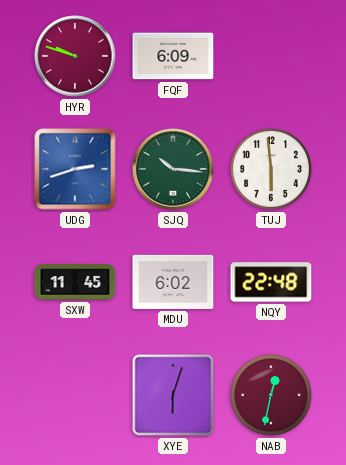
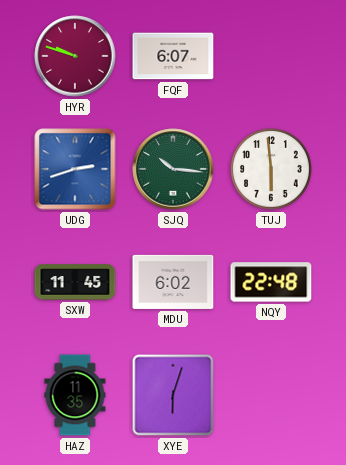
FQF: 6:09 -> 6:07 (173, 56)
HAZ: none -> 11:35 (75, 395)
NAB: 12:32 -> none (272, 396)
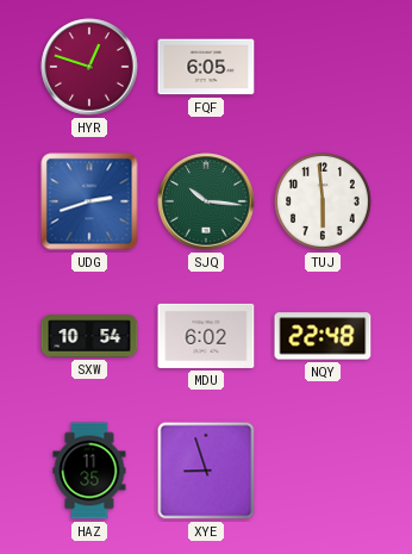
HYR: 9:48 -> 12:48 (89, 67)
FQF: 6:07 -> 6:05 (206, 67)
SXW: 11:45 -> 10:54 (89, 336)
XYE: 6:03 -> 8:57 (206, 471)
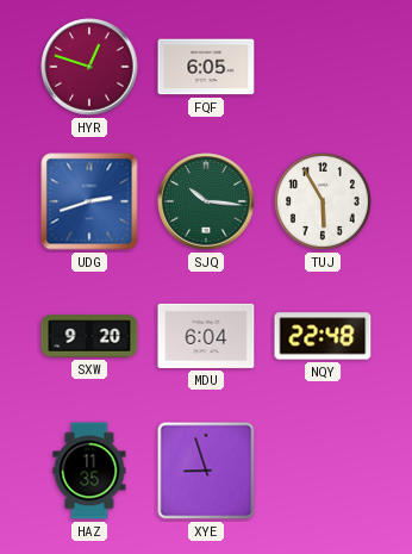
TUJ: 5:59 -> 5:55 (324, 203)
SXW: 10:54 -> 9:20 (89, 336)
MDU: 6:02 -> 6:04 (206, 336)
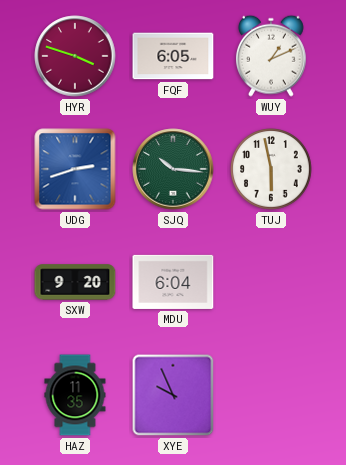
HYR: 12:48 -> 3:48 (75, 56)
WUY: none -> 1:11 (271, 56)
TUJ: 5:55 -> 5:58 (272, 170)
NQY: 22:48 -> none (323, 336)
XYE: 8:57 -> 9:56 (173, 395)
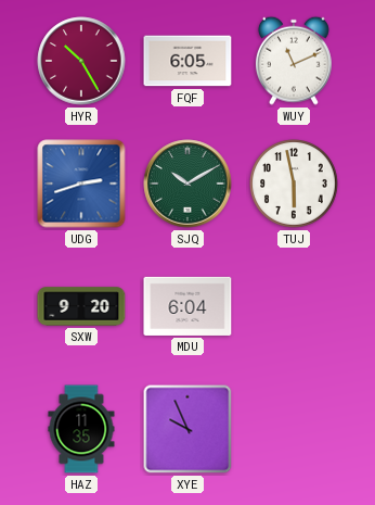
HYR: 3:48 -> 10:25 (81, 61)
WUY: 1:11 -> 11:11 (294, 61)
SJQ: 10:16 -> 10:10 (187, 184)
